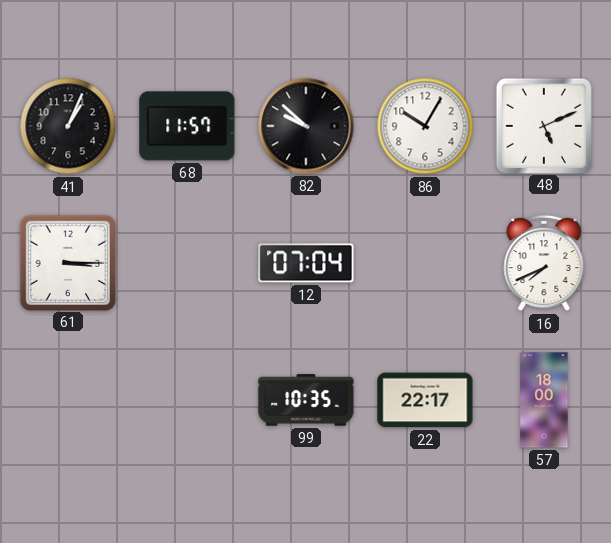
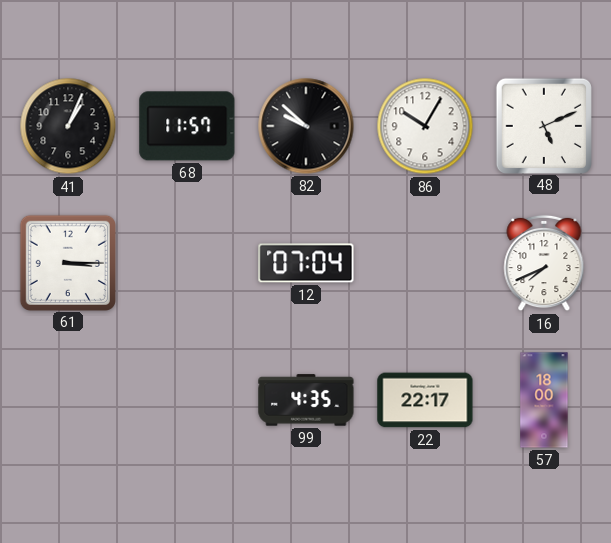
99: 10:35 -> 4:35 (306, 400)
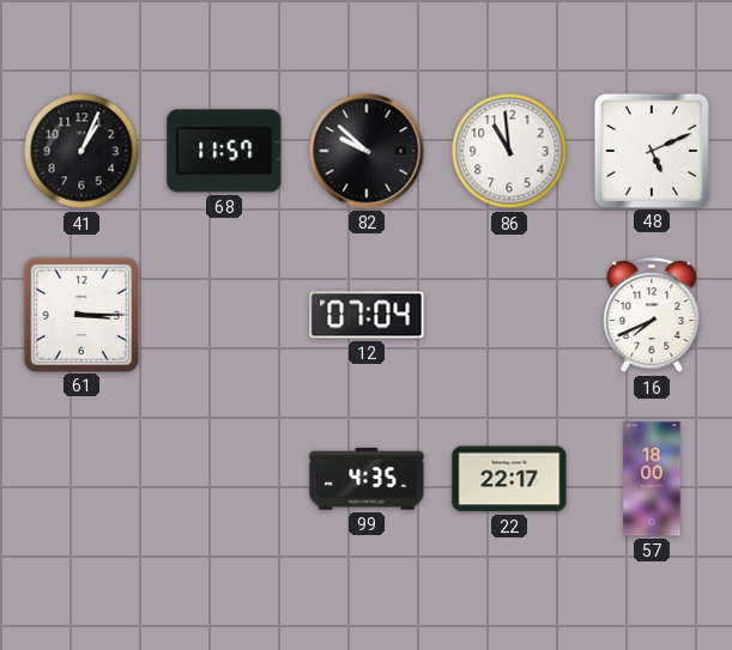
86: 10:05 -> 10:59 (509, 151)
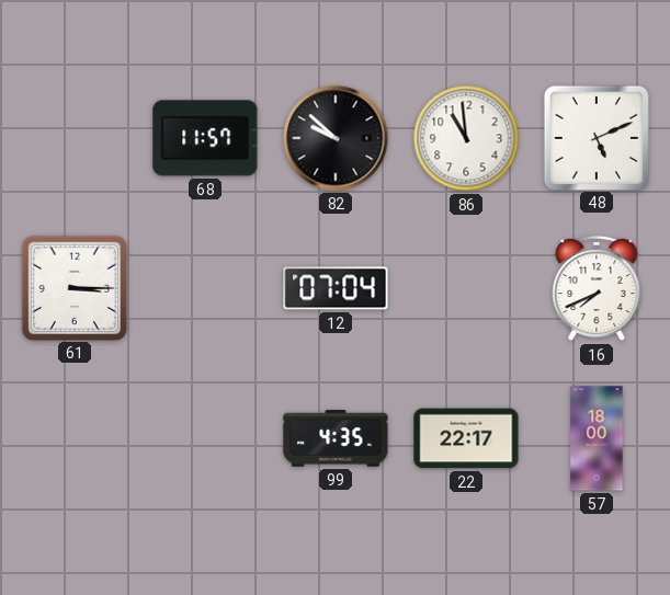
41: 1:04 -> none (81, 151)
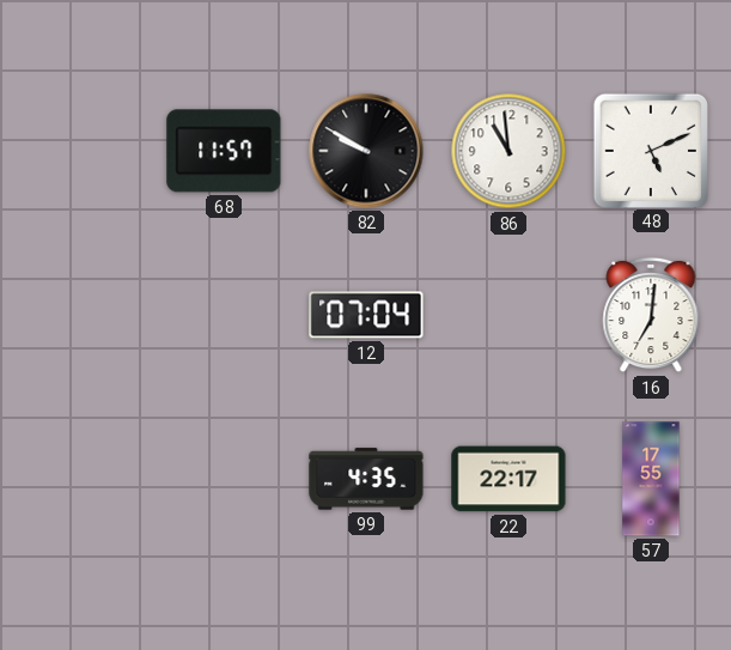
82: 9:52 -> 9:50 (366, 151)
61: 3:15 -> none (73, 287)
16: 7:41 -> 7:01 (651, 315)
57: 18:00 -> 17:55 (651, 479)
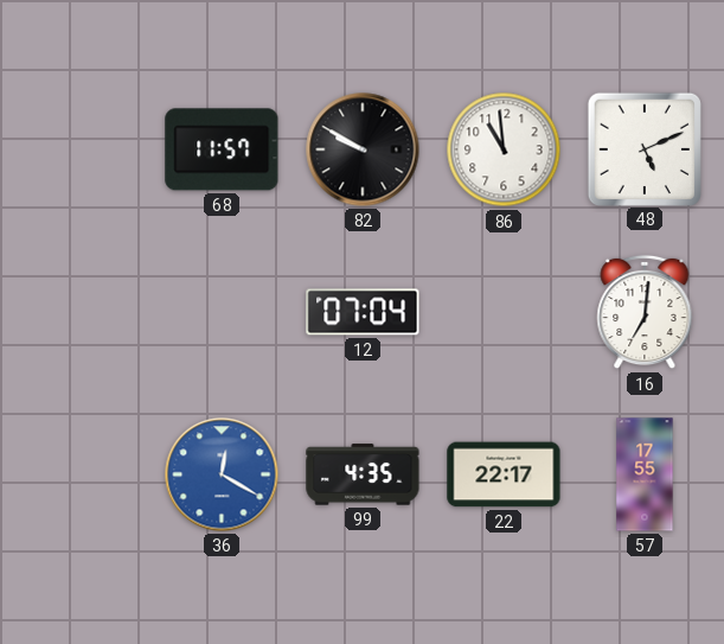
36: none -> 12:20 (222, 474)
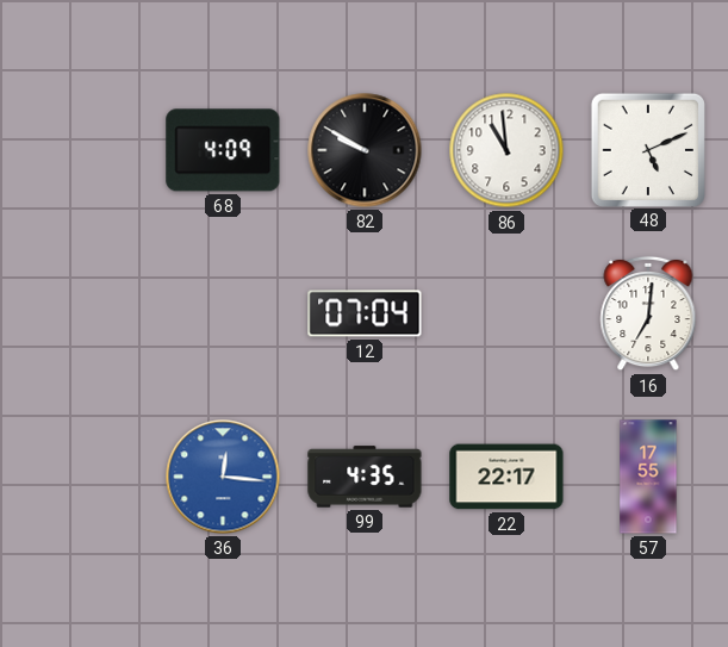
68: 11:57 -> 4:09 (223, 150)
36: 12:20 -> 12:16 (223, 477)
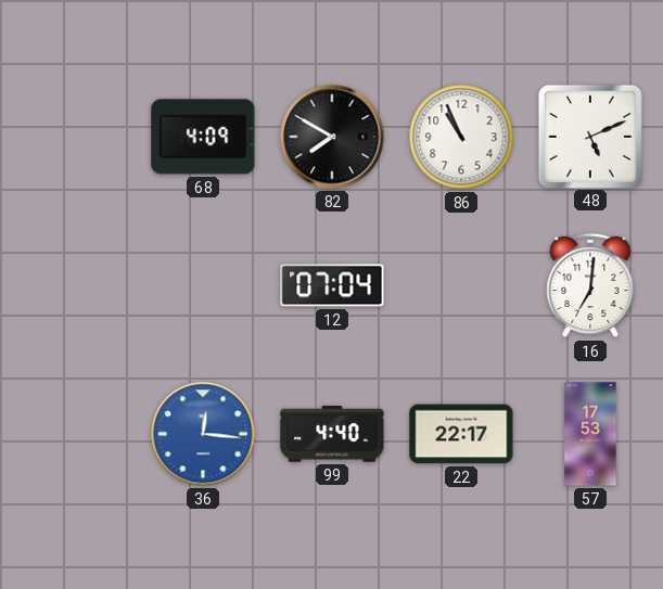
82: 9:50 -> 7:50 (332, 137)
86: 10:59 -> 10:56 (461, 137)
99: 4:35 -> 4:40 (332, 434)
57: 17:55 -> 17:53 (590, 434)
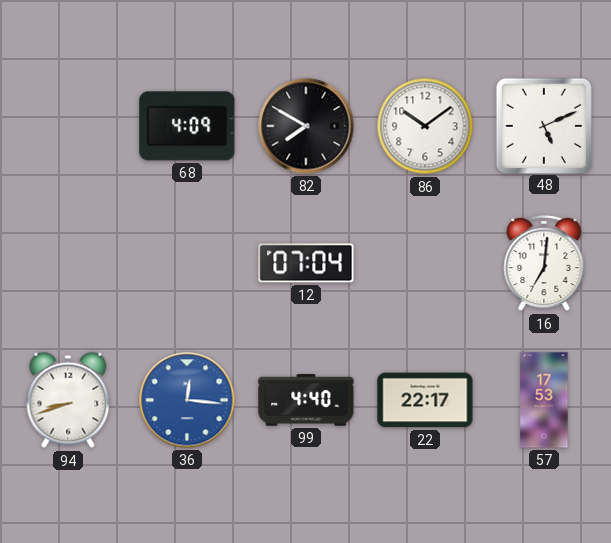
86: 10:56 -> 10:09 (425, 126)
94: none -> 8:42 (68, 400)
